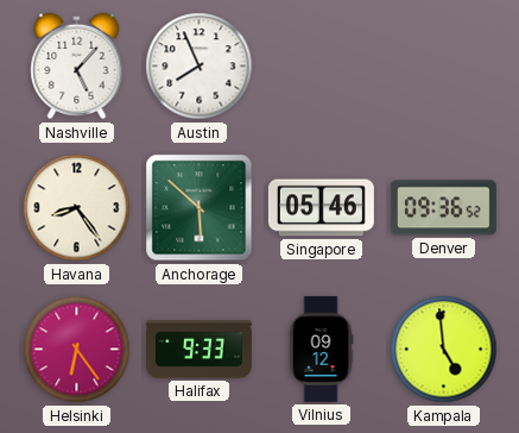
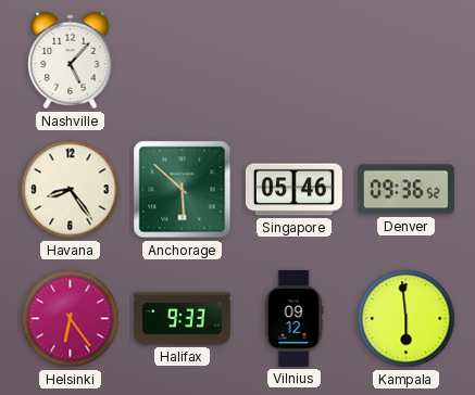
Austin: 7:56 -> none (200, 67)
Kampala: 4:59 -> 5:59 (407, 319)
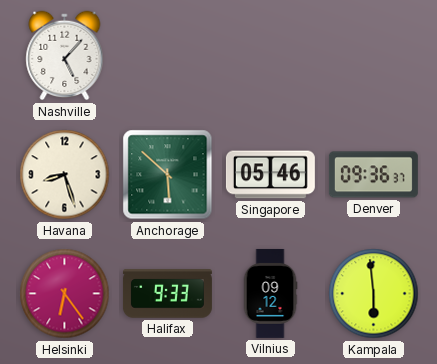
Havana: 8:24 -> 8:27 (65, 175)
Denver: 09:36:52 -> 09:36:37 (373, 175)
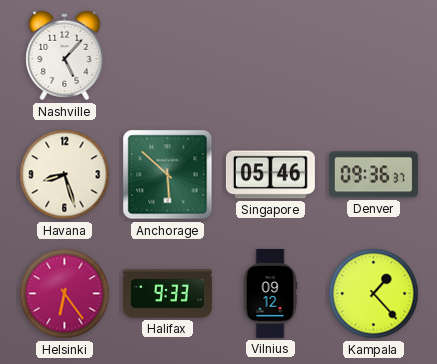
Kampala: 5:59 -> 1:23 (374, 294)
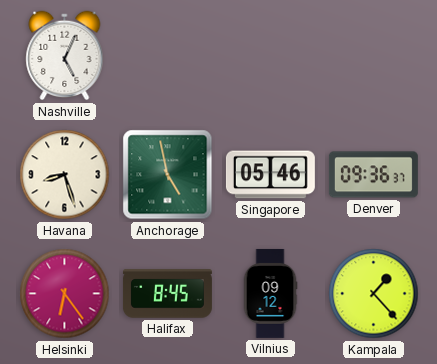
Nashville: 5:07 -> 5:04 (65, 56)
Anchorage: 5:52 -> 4:58 (168, 175)
Halifax: 9:33 -> 8:45 (167, 294)
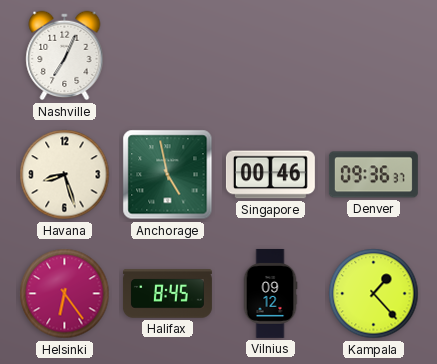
Nashville: 5:04 -> 7:04 (65, 56)
Singapore: 05:46 -> 00:46 (270, 175)
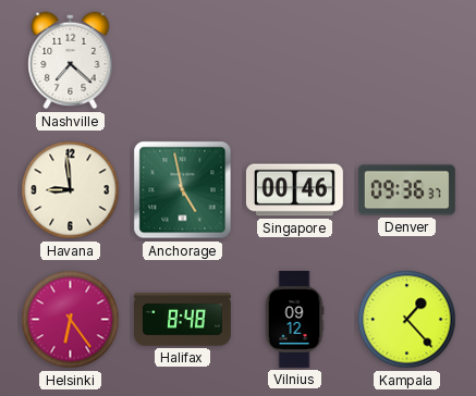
Nashville: 7:04 -> 7:22 (71, 61)
Havana: 8:27 -> 8:59 (71, 190)
Halifax: 8:45 -> 8:48 (182, 320)
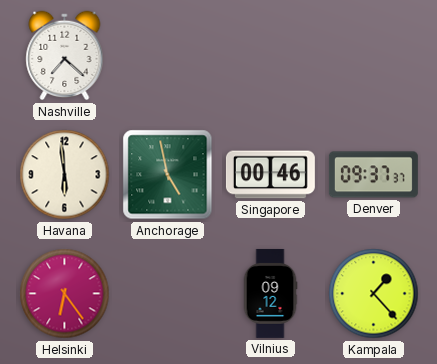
Havana: 8:59 -> 5:59 (65, 175)
Denver: 09:36 -> 09:37 (373, 175)
Halifax: 8:48 -> none (182, 320)
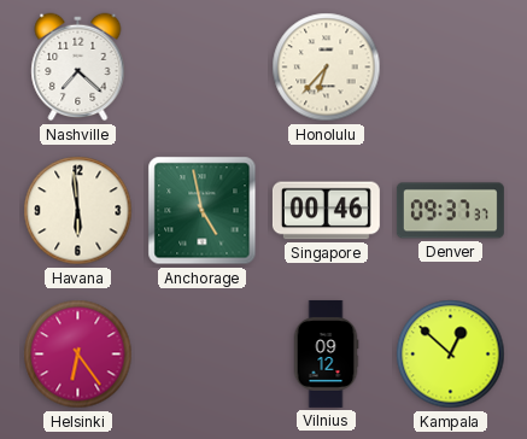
Honolulu: none -> 6:37 (327, 68)
Kampala: 1:23 -> 12:52 (451, 355)
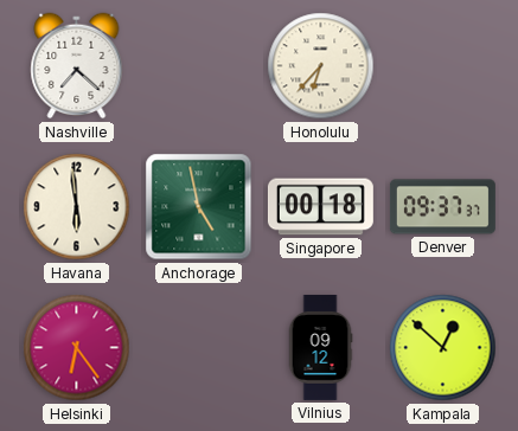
Singapore: 00:46 -> 00:18 (320, 207)
